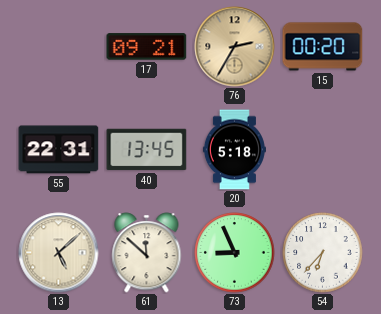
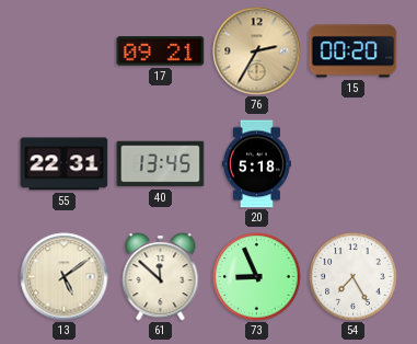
13: 5:08 -> 5:09 (65, 277)
54: 6:37 -> 7:25 (354, 277)
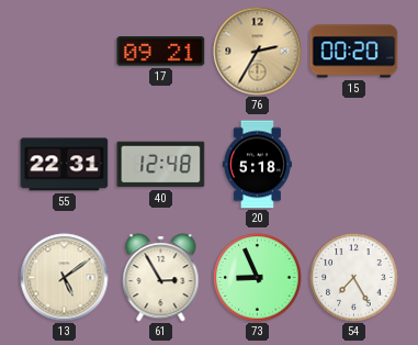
40: 13:45 -> 12:48 (161, 165)
61: 11:52 -> 2:55 (161, 278)
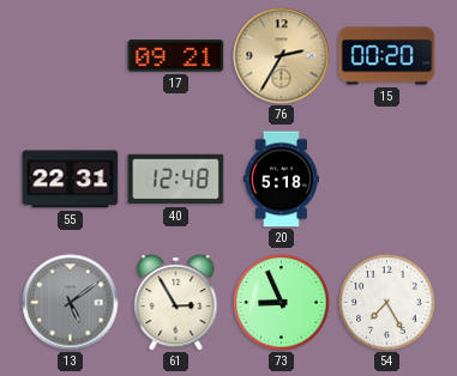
13 dial: cream -> grey (71, 303)
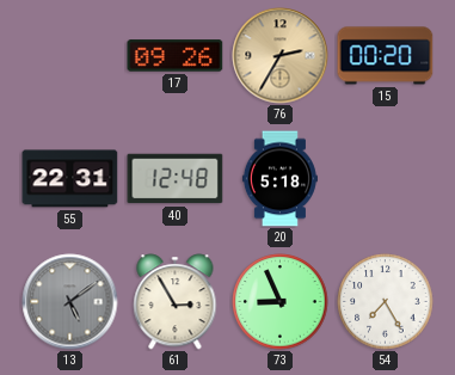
17: 09:21 -> 09:26 (176, 56)
